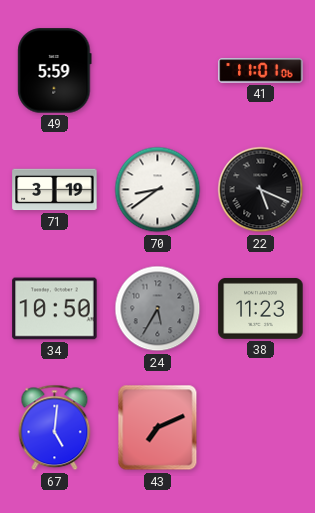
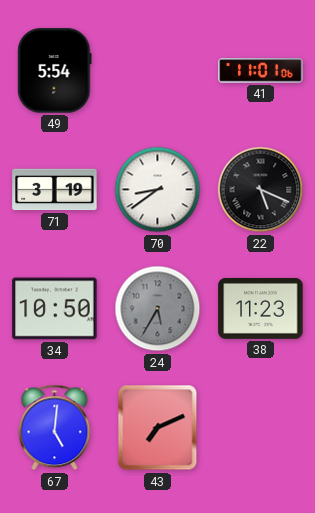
49: 5:59 -> 5:54 (55, 71)
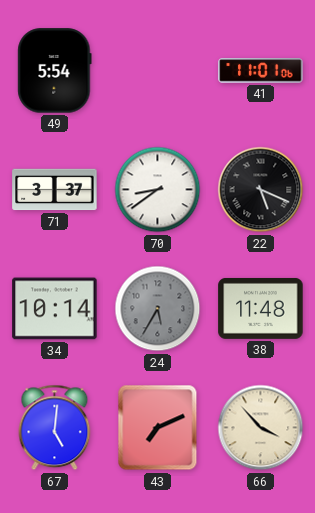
71: 3:19 -> 3:37 (55, 190)
34: 10:50 -> 10:14 (55, 309)
38: 11:23 -> 11:48 (261, 308)
66: none -> 3:53 (261, 428)
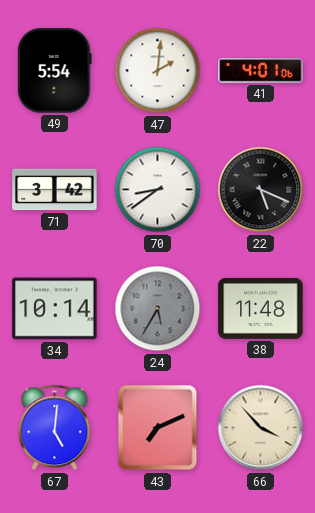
47: none -> 2:01 (158, 71)
41: 11:01 -> 4:01 (261, 71)
71: 3:37 -> 3:42 (55, 190)
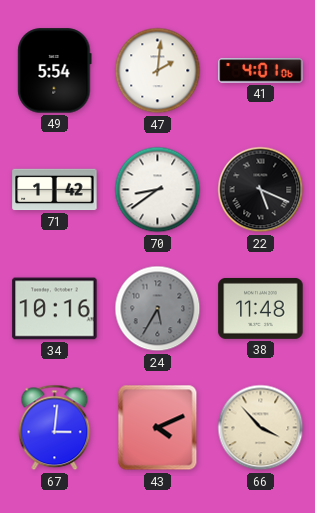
71: 3:42 -> 1:42 (55, 190)
34: 10:14 -> 10:16 (55, 309)
67: 5:01 -> 3:01 (55, 428)
43: 7:11 -> 4:11 (158, 428)
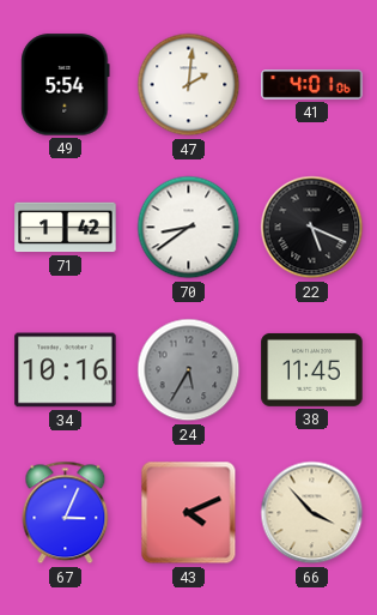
38: 11:48 -> 11:45 (312, 369)
67: 3:01 -> 3:04 (66, 513)
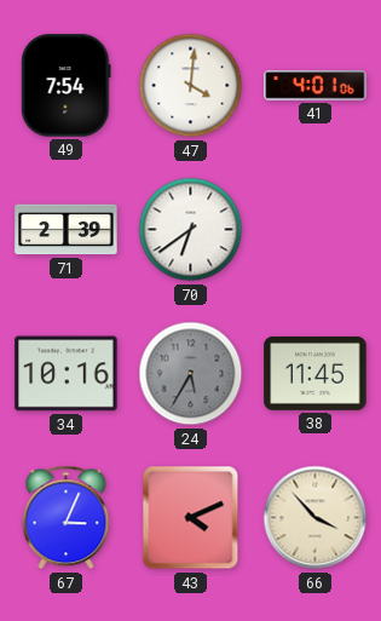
49: 5:54 -> 7:54 (67, 86)
47: 2:01 -> 4:01 (191, 86)
71: 1:42 -> 2:39 (67, 230)
70: 8:39 -> 6:39 (191, 230)
22: 5:19 -> none (312, 228)
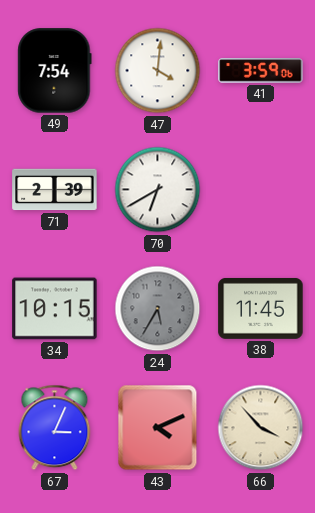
41: 4:01 -> 3:59 (261, 71)
70: 6:39 -> 6:40 (158, 190)
34: 10:16 -> 10:15 (55, 309)
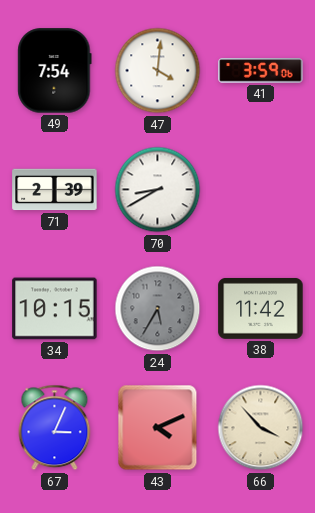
70: 6:40 -> 8:40 (158, 190)
38: 11:45 -> 11:42 (261, 308)
